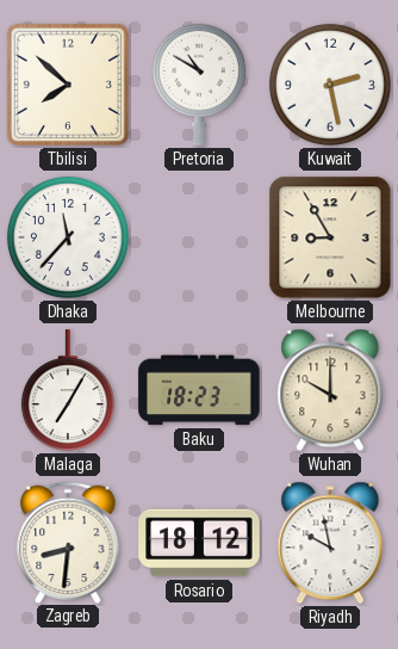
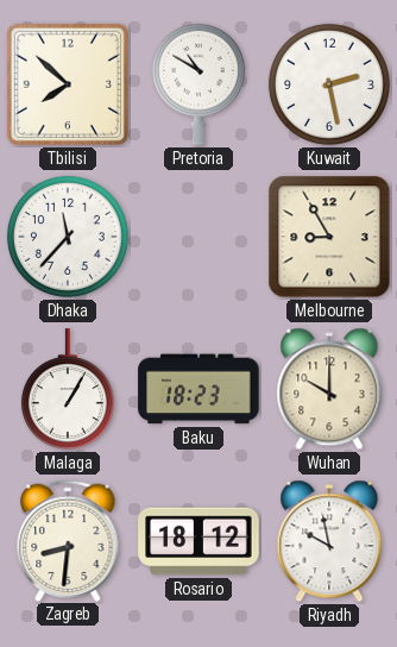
Malaga: 7:05 -> 1:05 (68, 389)
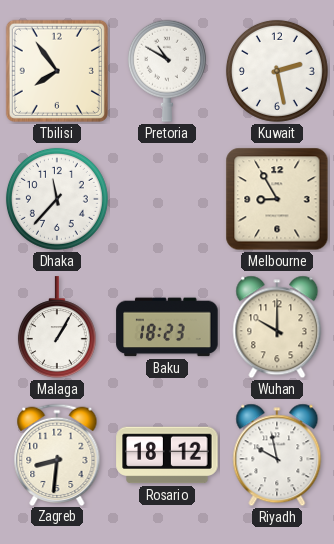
Tbilisi: 7:52 -> 7:54 (57, 71)
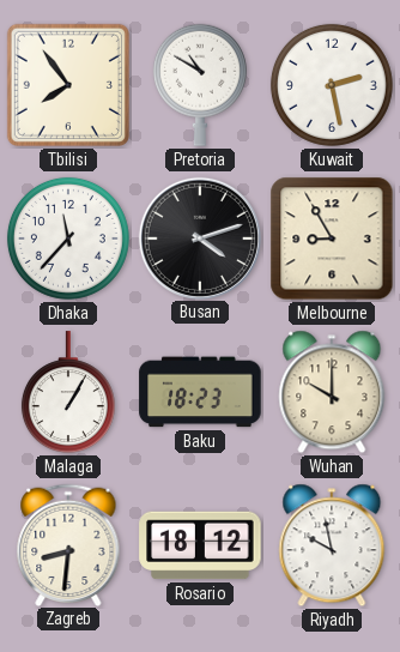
Busan: none -> 4:12 (199, 237)
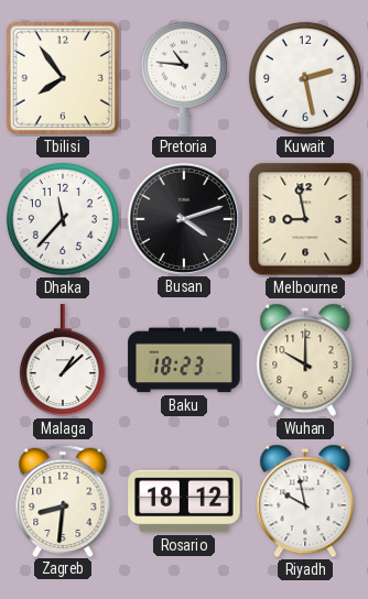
Pretoria: 10:50 -> 10:46 (184, 78)
Melbourne: 8:55 -> 8:58 (305, 219)
Malaga: 1:05 -> 1:08 (63, 360)
